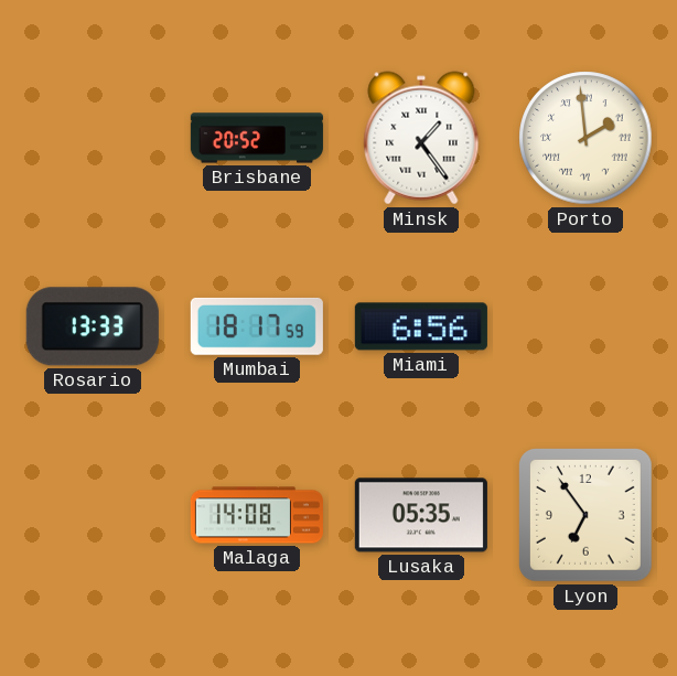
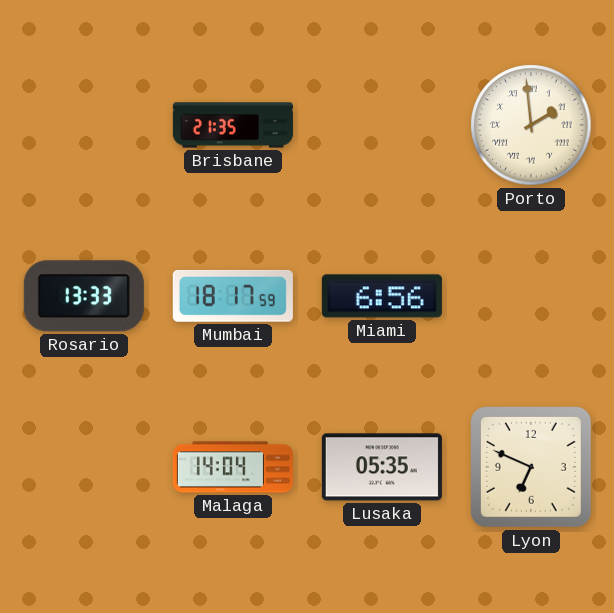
Brisbane: 20:52 -> 21:35 (233, 125)
Minsk: 1:24 -> none (421, 138)
Malaga: 14:08 -> 14:04 (233, 467)
Lyon: 6:54 -> 6:49 (531, 467)
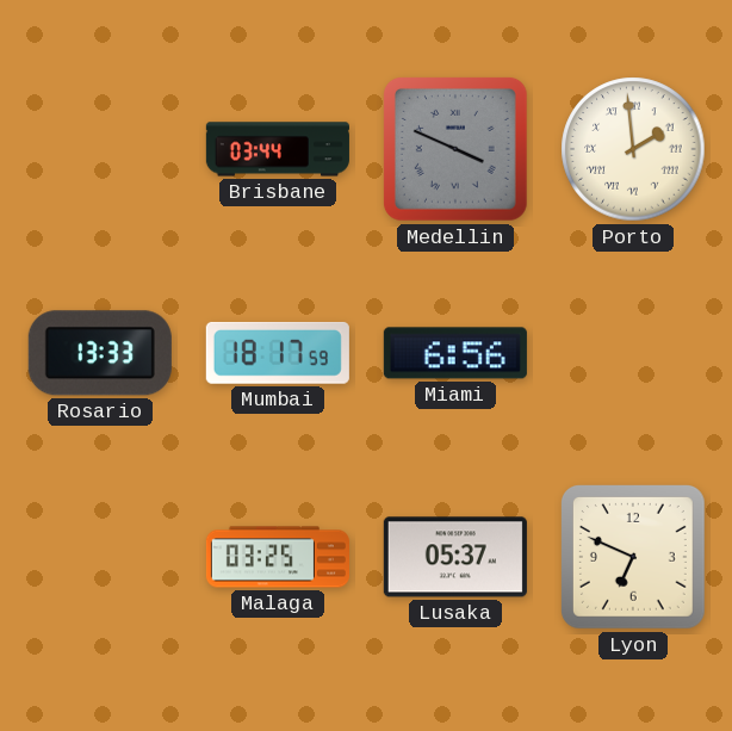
Brisbane: 21:35 -> 03:44 (278, 149)
Medellin: none -> 3:49 (455, 149)
Malaga: 14:04 -> 03:25 (278, 557)
Lusaka: 05:35 -> 05:37 (455, 557)
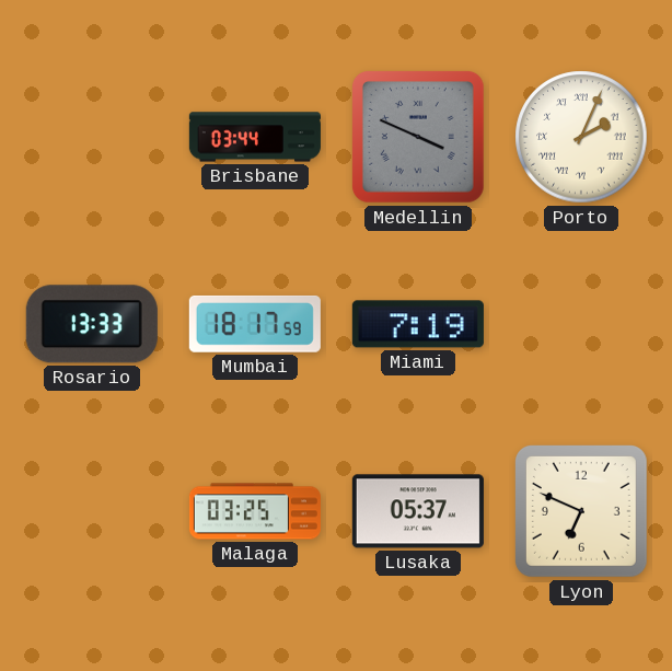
Porto: 1:59 -> 2:04 (581, 137)
Miami: 6:56 -> 7:19 (418, 324)
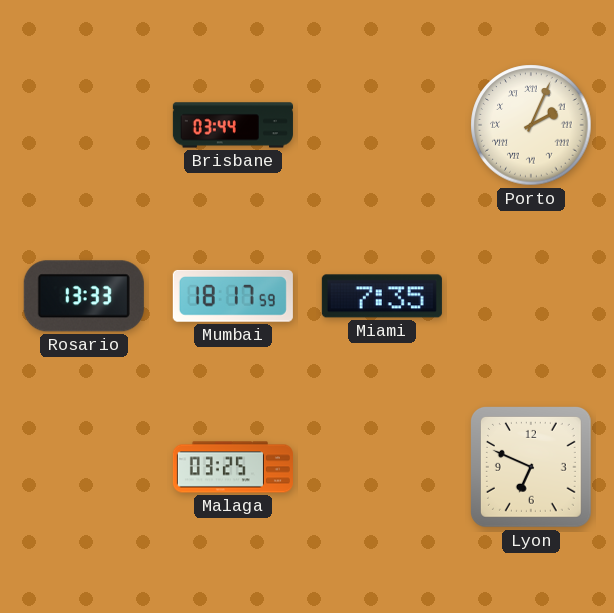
Medellin: 3:49 -> none (418, 137)
Miami: 7:19 -> 7:35 (382, 296)
Lusaka: 05:37 -> none (418, 511)
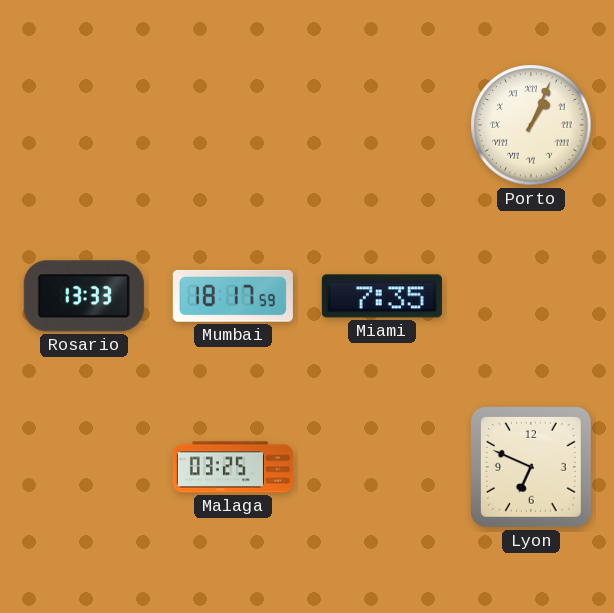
Brisbane: 03:44 -> none (233, 125)
Porto: 2:04 -> 1:04 (531, 125)
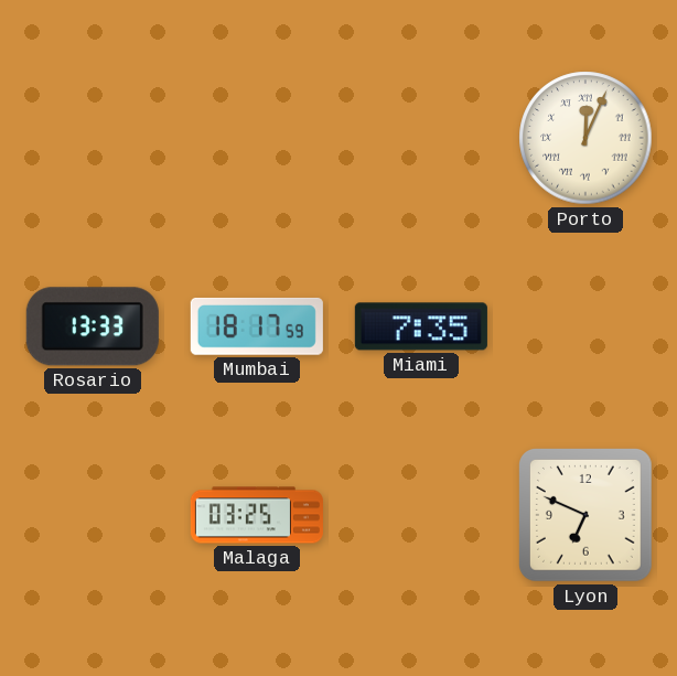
Porto: 1:04 -> 12:04 (585, 138)
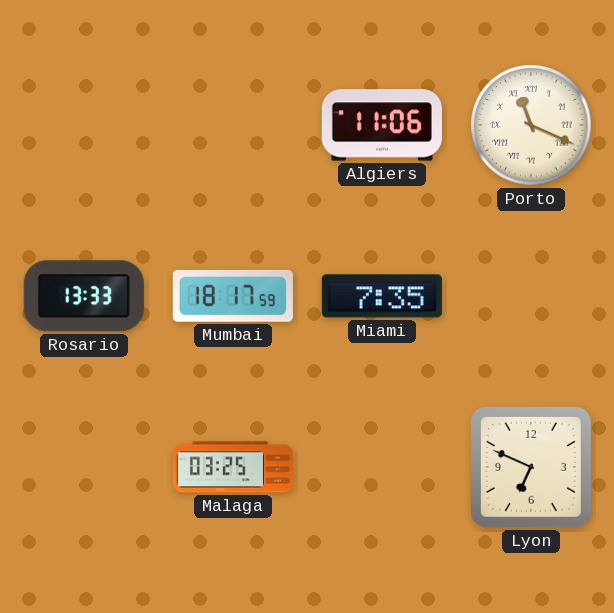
Algiers: none -> 11:06 (382, 125)
Porto: 12:04 -> 11:19 (531, 125)
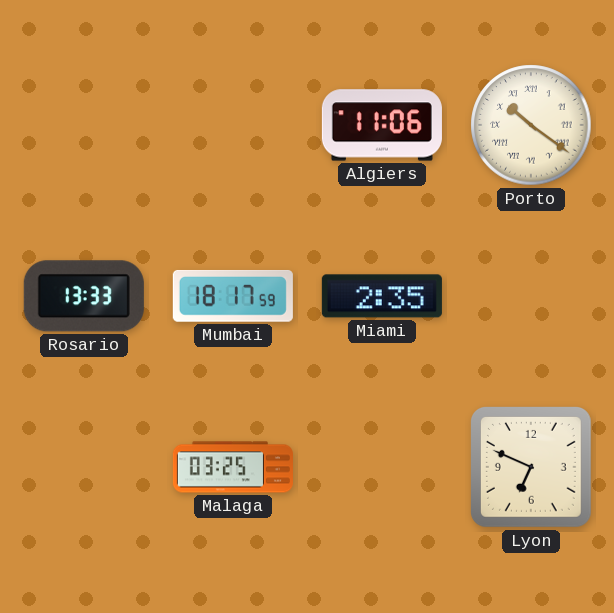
Porto: 11:19 -> 10:21 (531, 125)
Miami: 7:35 -> 2:35 (382, 296)
